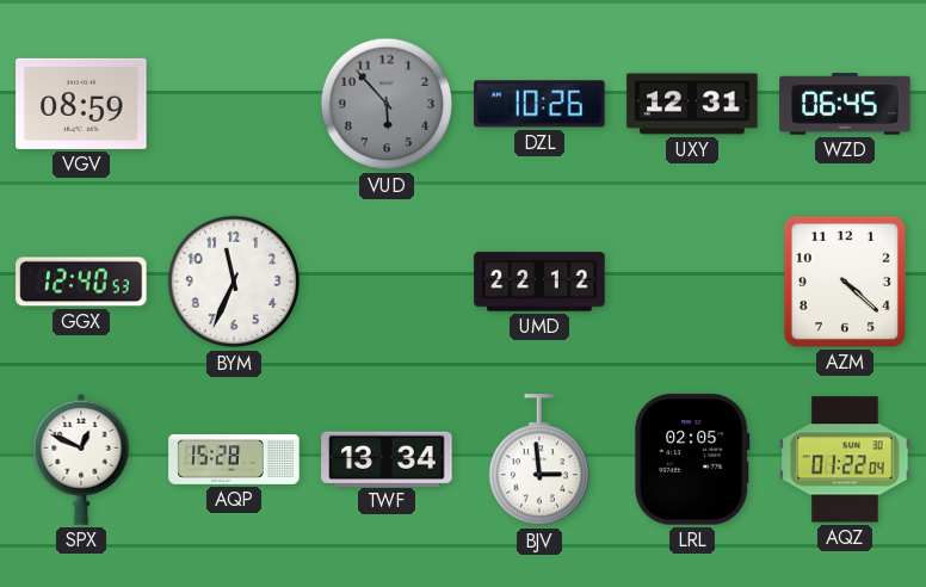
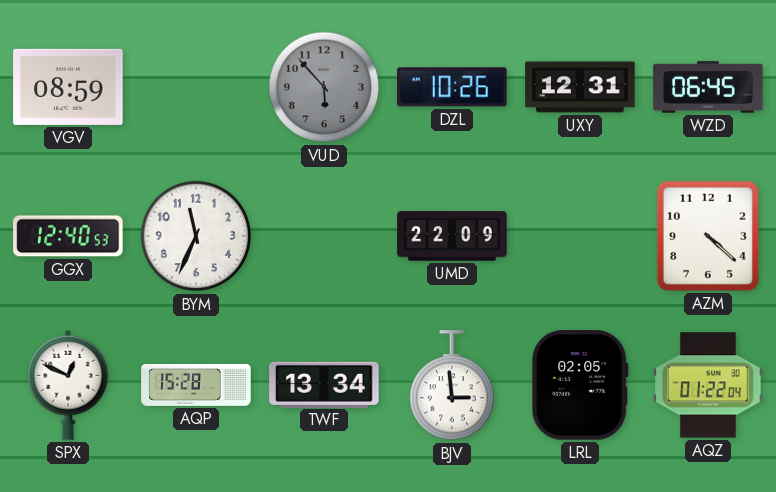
UMD: 22:12 -> 22:09 (452, 236)
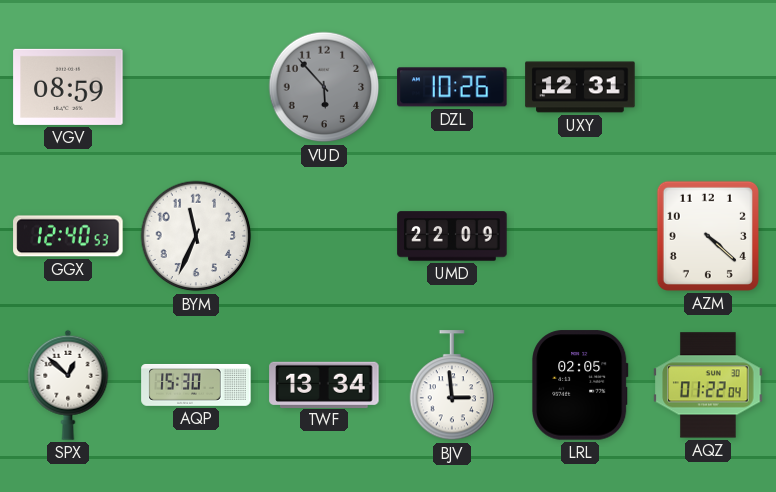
WZD: 06:45 -> none (708, 87)
SPX: 12:49 -> 12:52 (68, 385)
AQP: 15:28 -> 15:30 (196, 385)
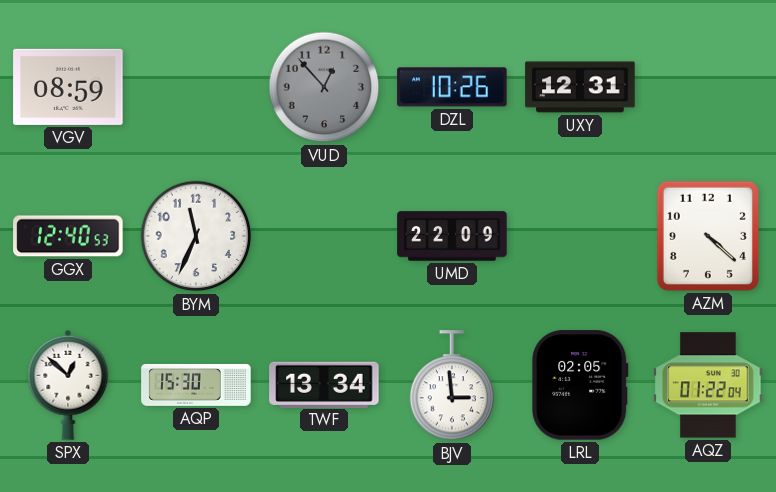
VUD: 5:53 -> 12:53 (324, 87)
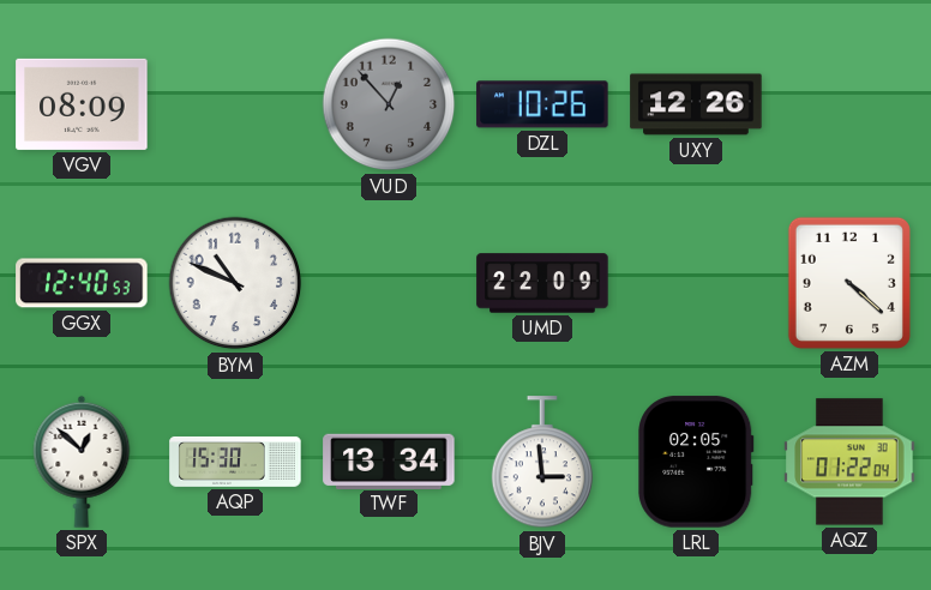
VGV: 08:59 -> 08:09 (82, 104)
UXY: 12:31 -> 12:26 (696, 104)
BYM: 11:34 -> 10:49 (235, 283)
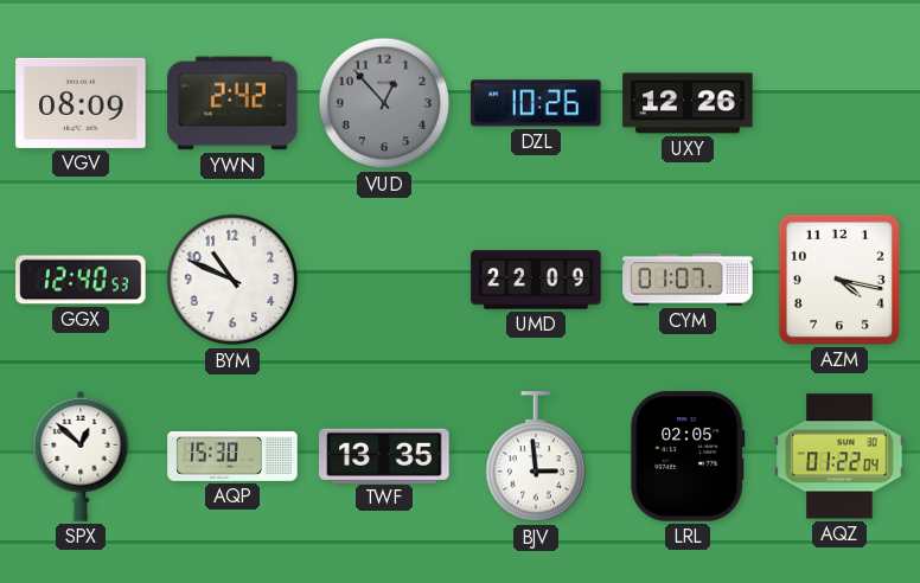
YWN: none -> 2:42 (232, 103)
CYM: none -> 01:07 (688, 280)
AZM: 4:22 -> 4:17 (839, 280)
TWF: 13:34 -> 13:35 (384, 455)
